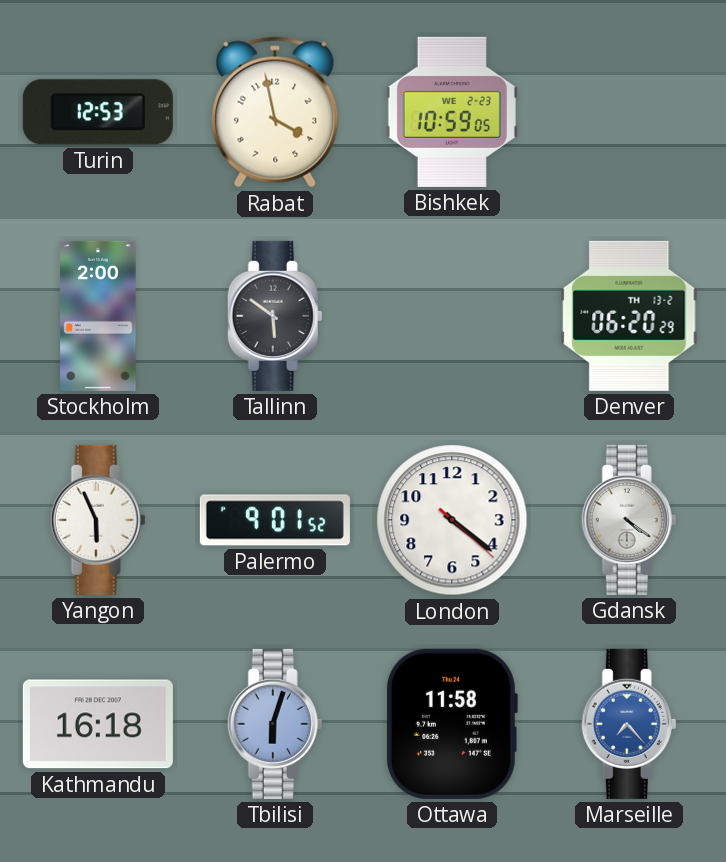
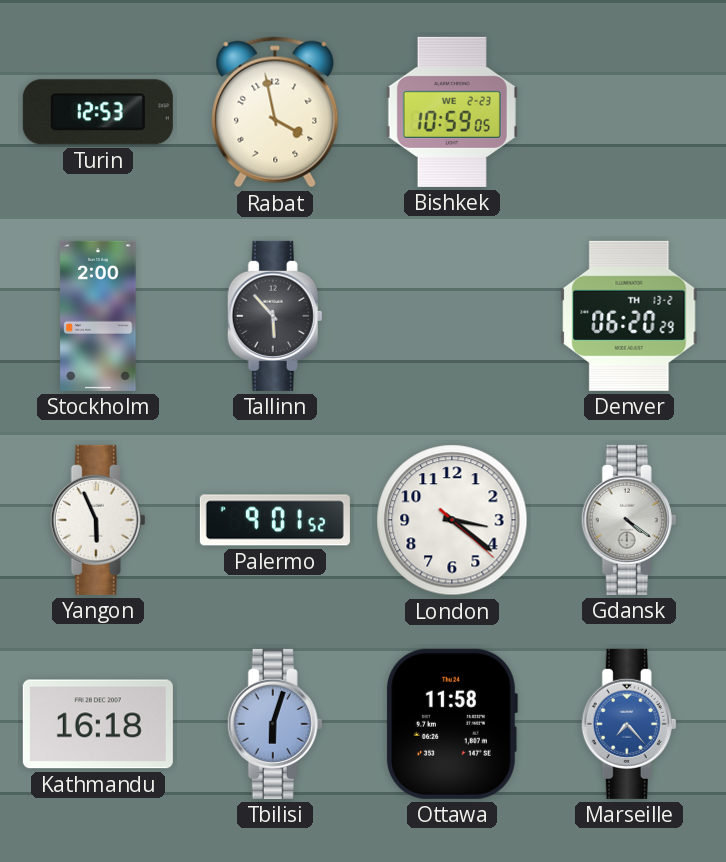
Tallinn: 5:51 -> 5:53 (275, 316)
London: 4:21 -> 3:21 (452, 520)
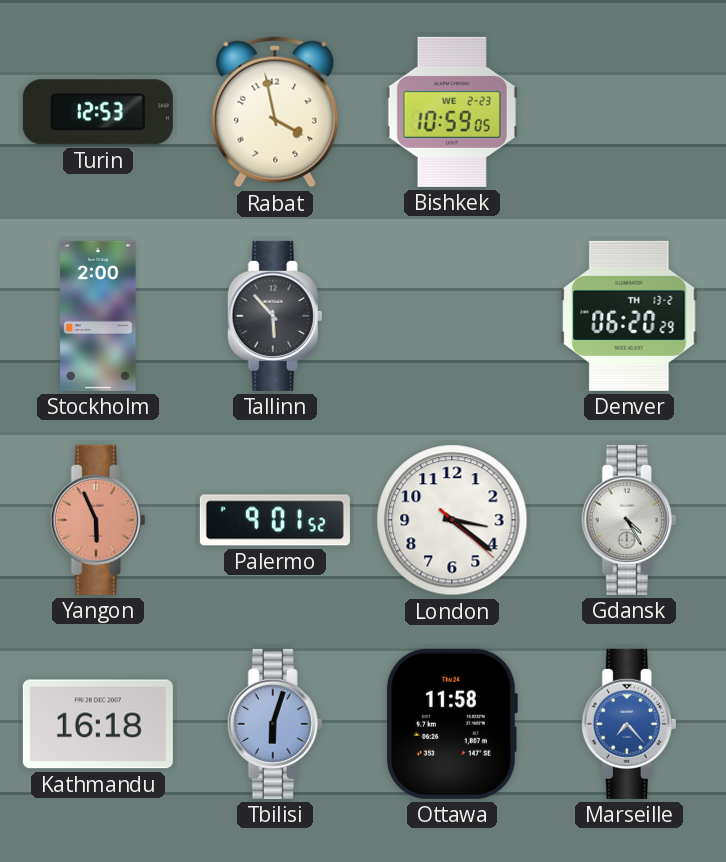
Yangon dial: white -> salmon (98, 520)
Gdansk: 4:21 -> 4:25 (629, 520)
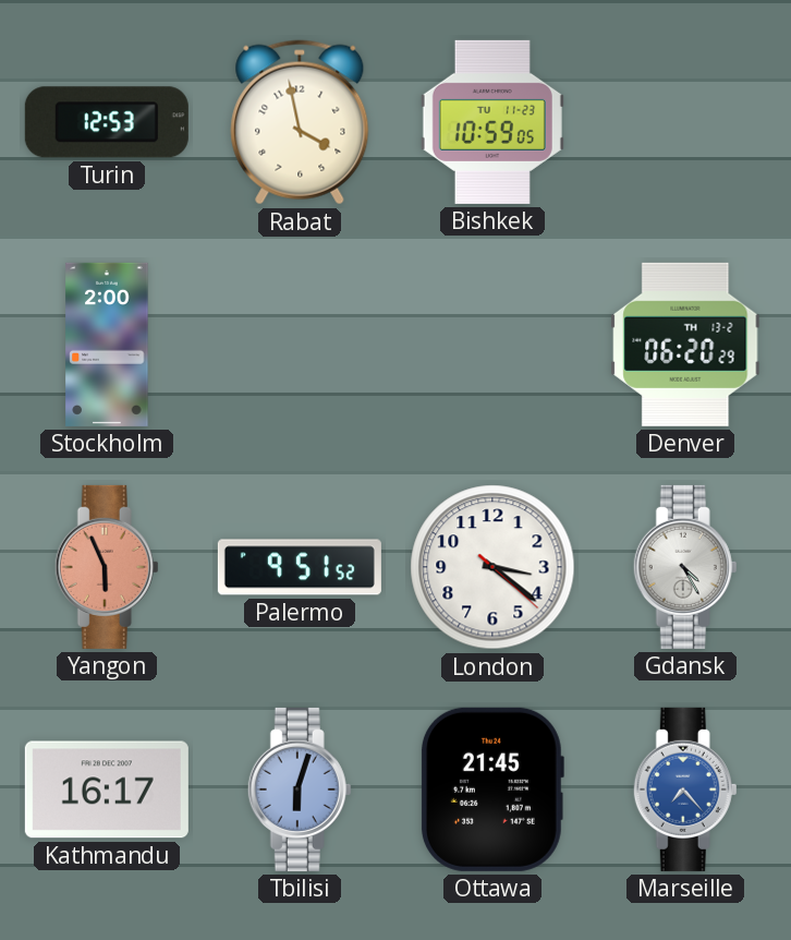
Bishkek date: WE 2-23 -> TU 11-23 (492, 122)
Tallinn: 5:53 -> none (275, 316)
Palermo: 9:01 -> 9:51 (300, 567)
Kathmandu: 16:18 -> 16:17 (107, 790)
Ottawa: 11:58 -> 21:45 (491, 790)
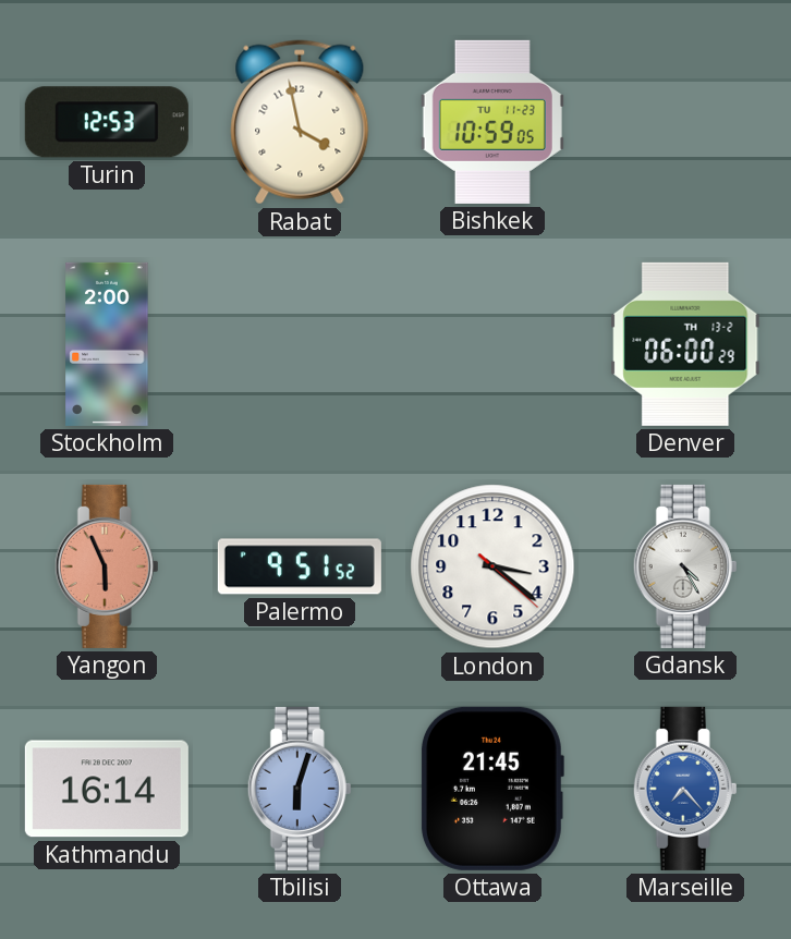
Denver: 06:20 -> 06:00 (685, 344)
Kathmandu: 16:17 -> 16:14 (107, 789)
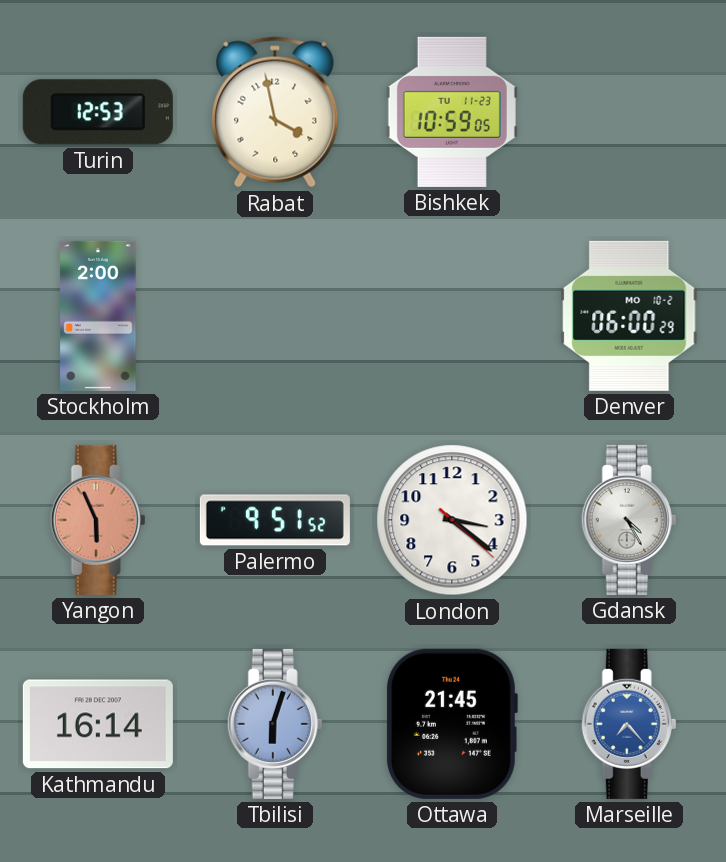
Denver date: TH 13-2 -> MO 10-2 (629, 316)
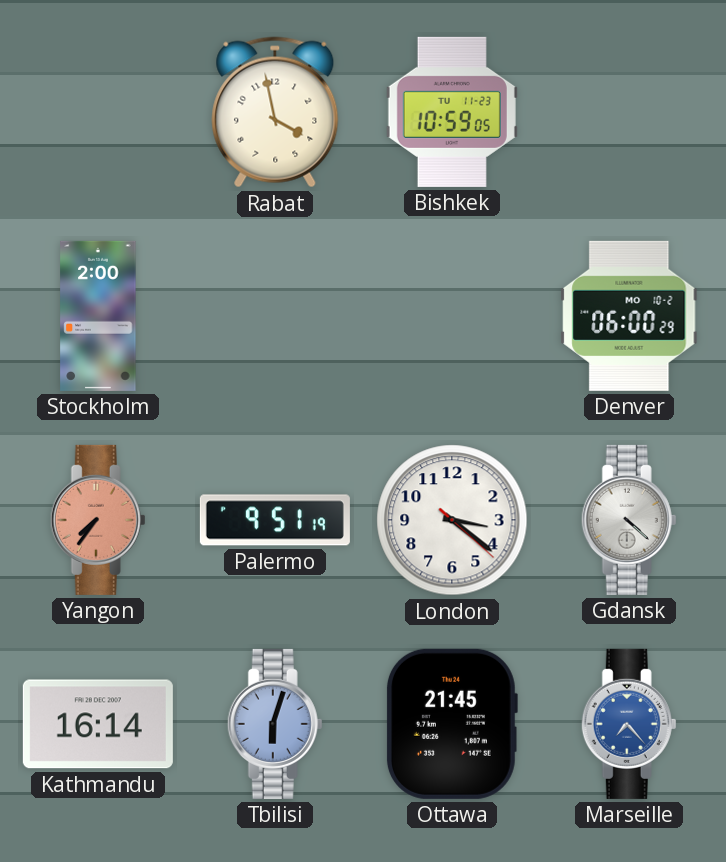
Turin: 12:53 -> none (98, 112)
Yangon: 5:56 -> 7:36 (98, 520)
Palermo: 9:51:52 -> 9:51:19 (275, 520)
Gdansk: 4:25 -> 4:22 (629, 520)
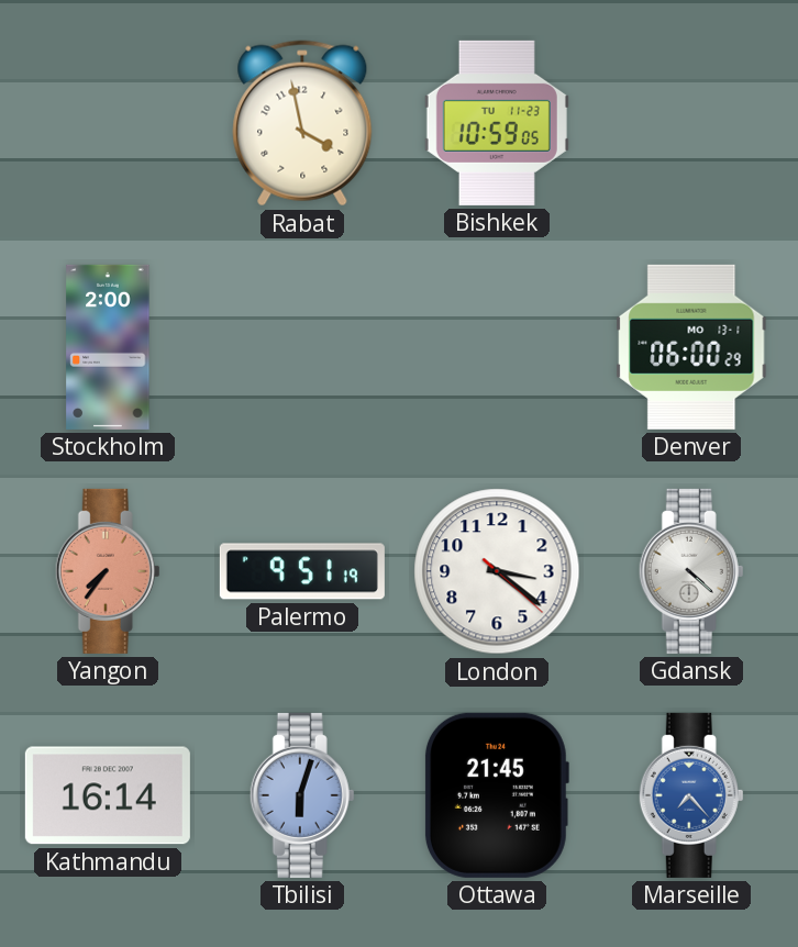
Denver date: MO 10-2 -> MO 13-1 (691, 347)
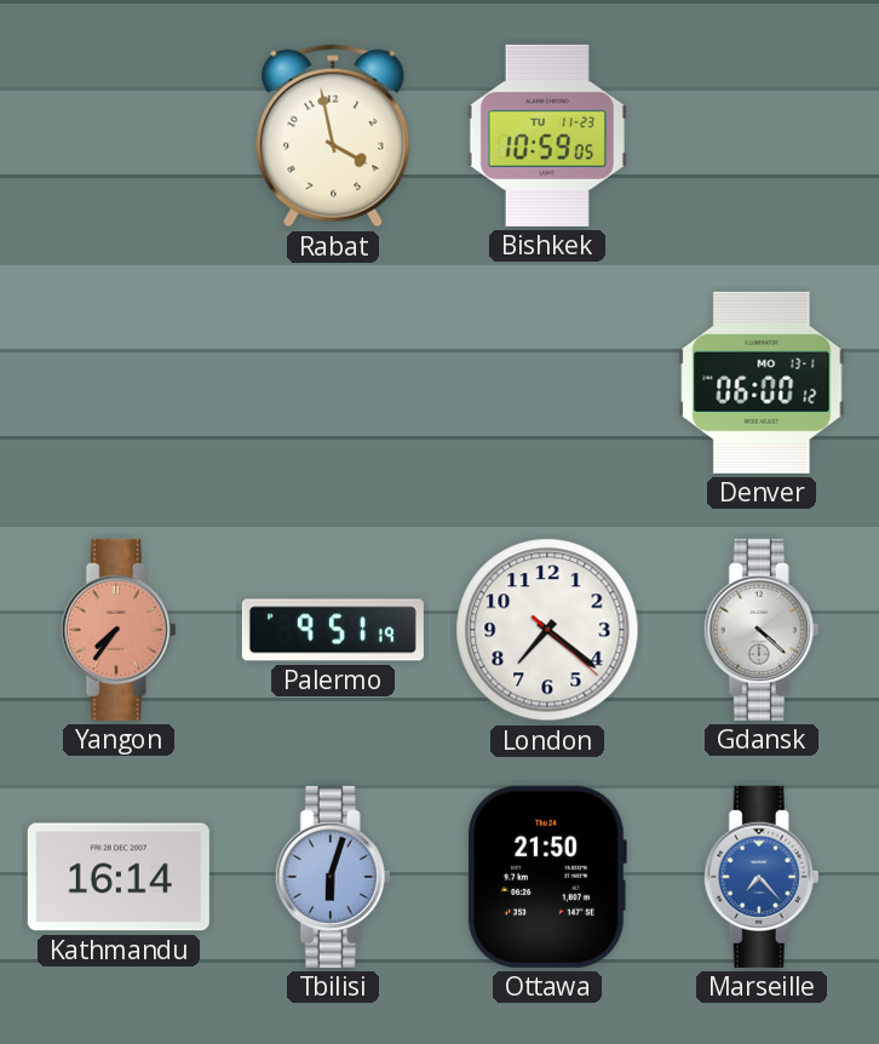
Stockholm: 2:00 -> none (108, 347)
Denver: 06:00:29 -> 06:00:12 (762, 383)
London: 3:21 -> 7:21 (547, 630)
Ottawa: 21:45 -> 21:50 (546, 877)
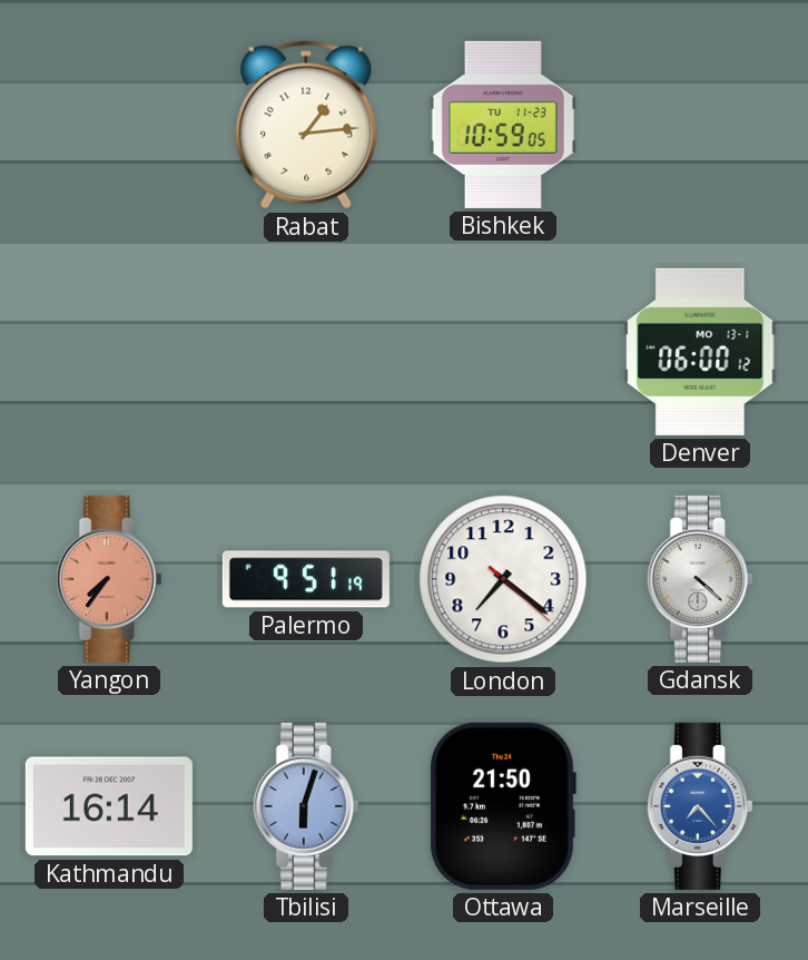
Rabat: 3:58 -> 1:14 (306, 125)
